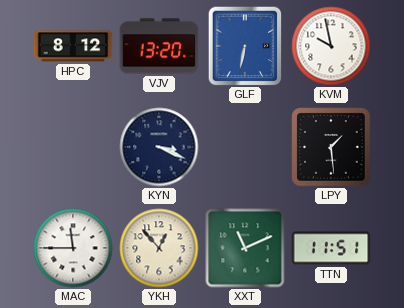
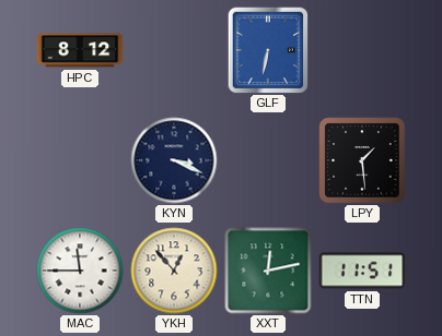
VJV: 13:20 -> none (159, 46)
KVM: 9:58 -> none (331, 46)
XXT: 11:11 -> 12:13 (268, 271)
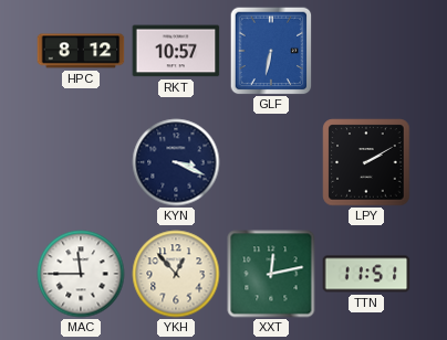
RKT: none -> 10:57 (176, 51)
LPY: 1:29 -> 2:10 (366, 162)
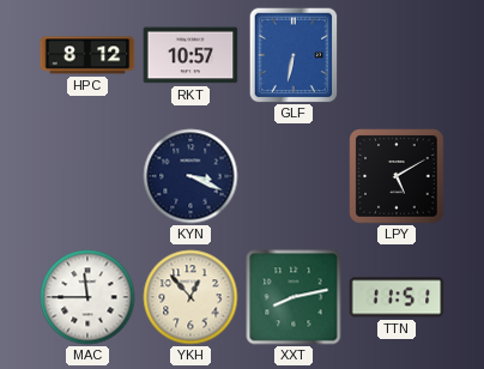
LPY: 2:10 -> 5:10 (397, 176)
XXT: 12:13 -> 8:13 (294, 297)
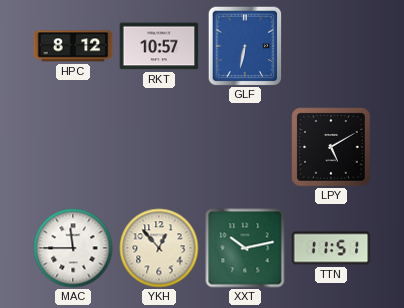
KYN: 3:19 -> none (190, 176)
XXT: 8:13 -> 10:13 (245, 248)
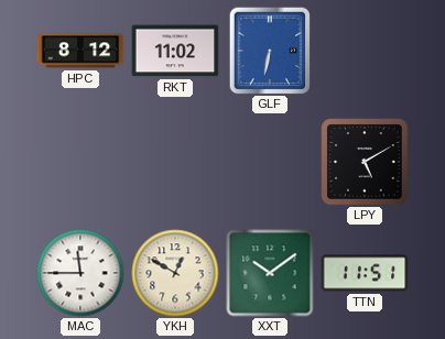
RKT: 10:57 -> 11:02 (175, 51)
YKH: 12:53 -> 12:50 (175, 273)
XXT: 10:13 -> 10:09 (270, 273)
